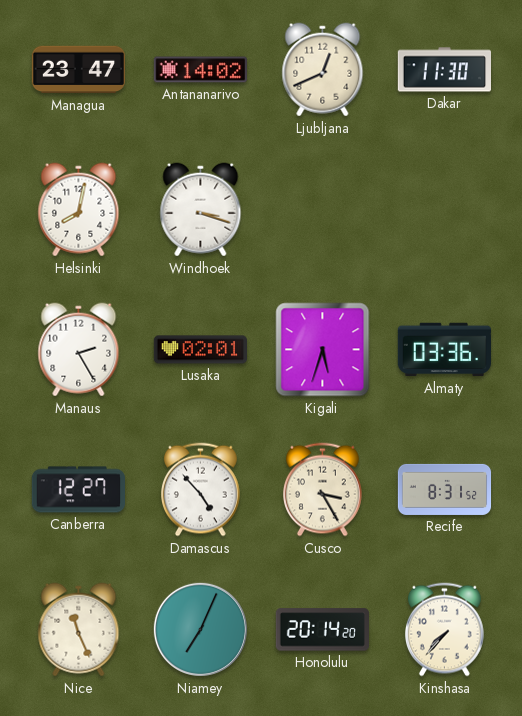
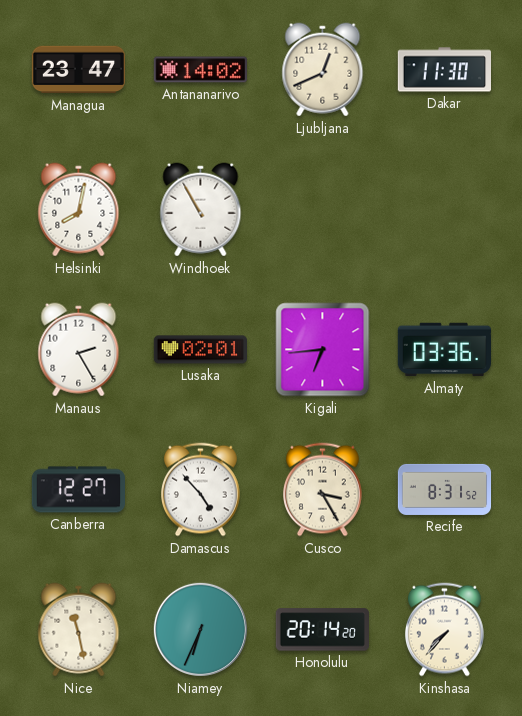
Windhoek: 3:18 -> 10:55 (201, 210)
Kigali: 5:33 -> 6:44 (323, 350)
Nice: 11:26 -> 11:28 (79, 630)
Niamey: 7:04 -> 6:34 (200, 629)
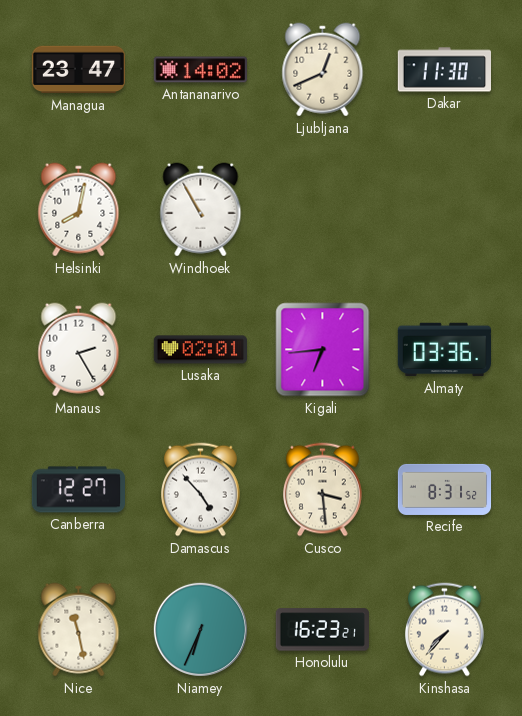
Cusco: 3:25 -> 3:29 (323, 490)
Honolulu: 20:14 -> 16:23 (322, 630)
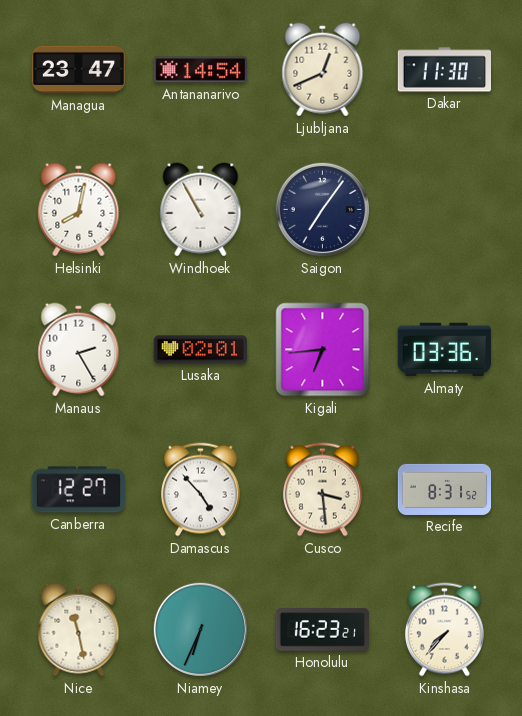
Antananarivo: 14:02 -> 14:54 (200, 70)
Saigon: none -> 7:06 (322, 209)
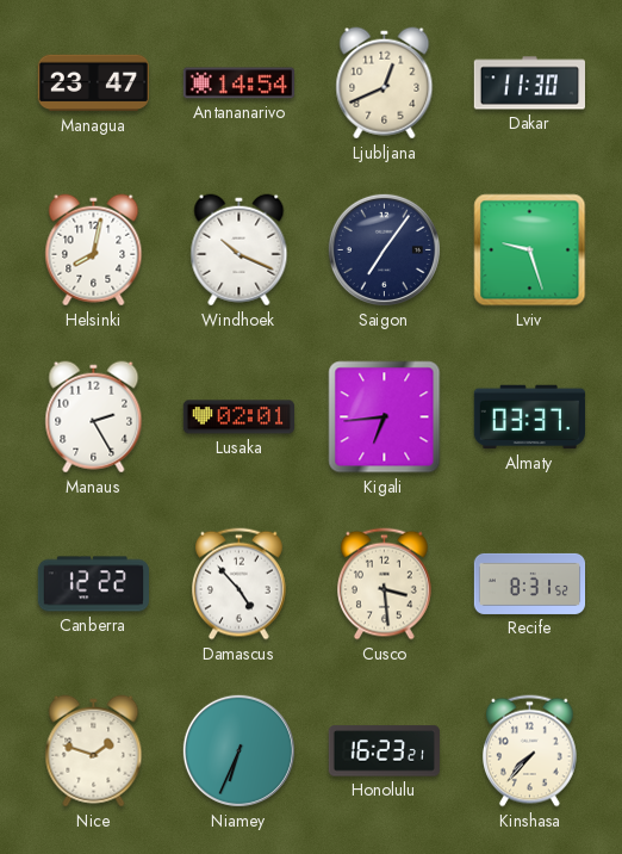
Windhoek: 10:55 -> 10:19 (240, 250)
Lviv: none -> 9:27 (530, 250)
Almaty: 03:36 -> 03:37 (529, 417)
Canberra: 12:27 -> 12:22 (93, 584)
Nice: 11:28 -> 1:48 (94, 751)
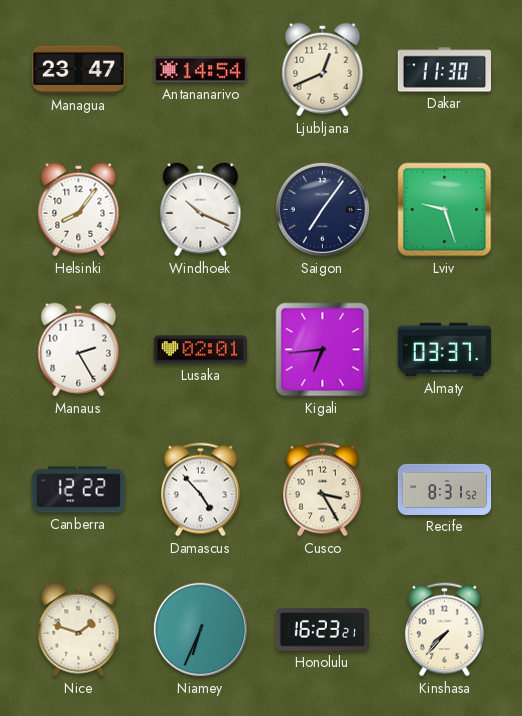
Helsinki: 8:02 -> 8:06 (79, 210)
Cusco: 3:29 -> 3:25 (323, 490)
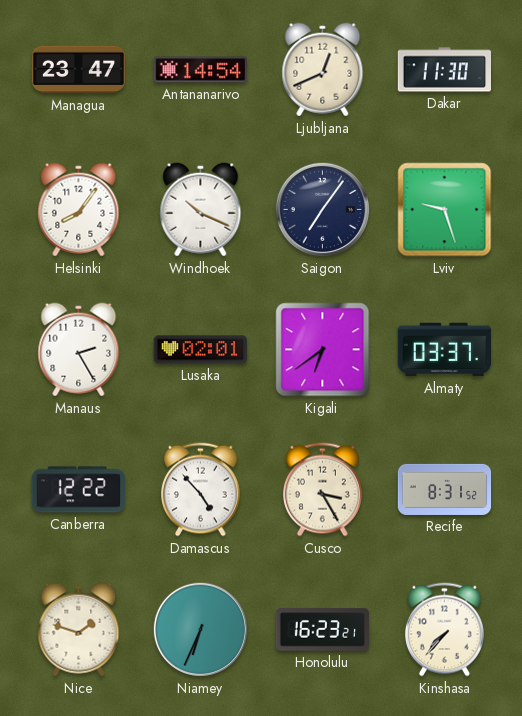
Kigali: 6:44 -> 6:39 (323, 350)
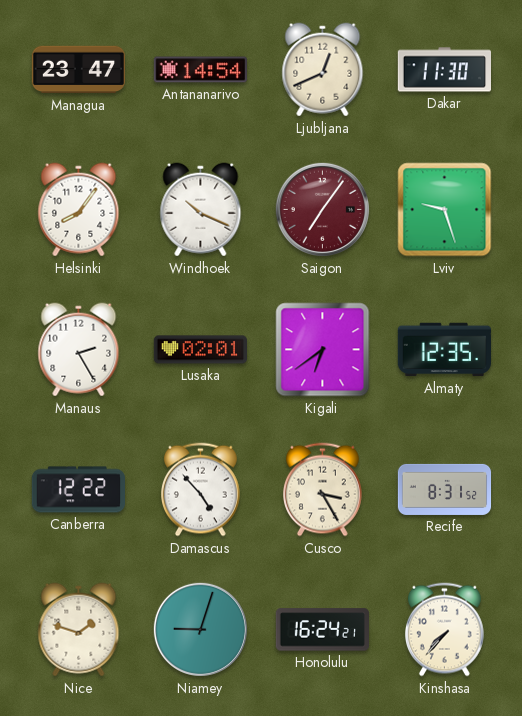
Saigon dial: navy -> burgundy (322, 209)
Almaty: 03:37 -> 12:35 (444, 350)
Niamey: 6:34 -> 9:03 (200, 629)
Honolulu: 16:23 -> 16:24 (322, 630)
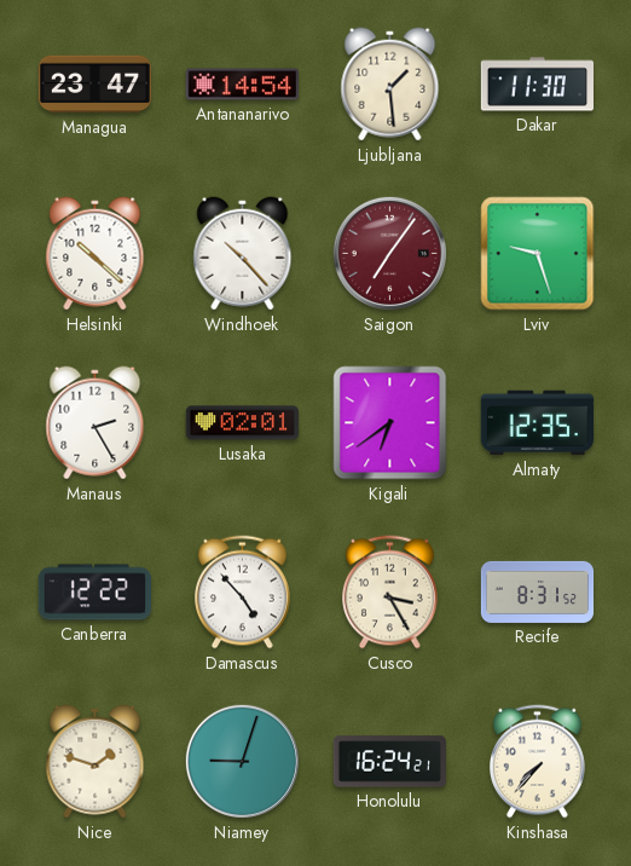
Ljubljana: 12:41 -> 1:29 (390, 85)
Helsinki: 8:06 -> 10:22 (95, 254)
Windhoek: 10:19 -> 10:23 (243, 254)
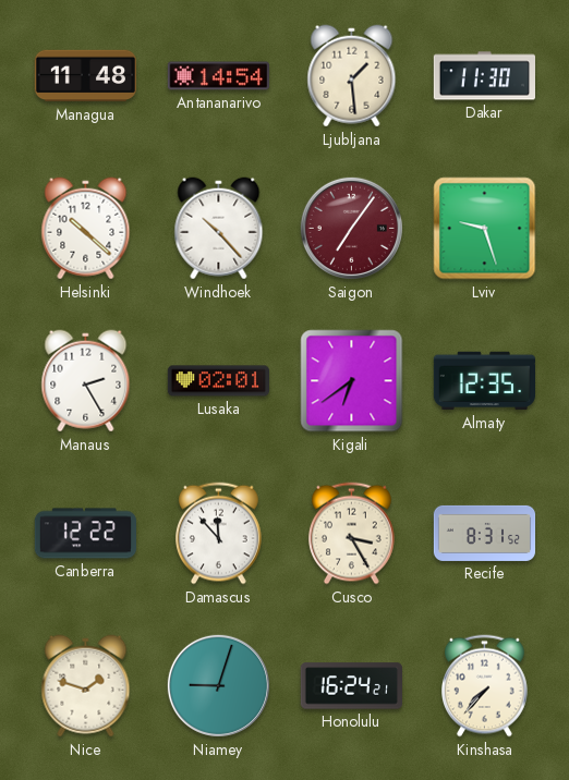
Managua: 23:47 -> 11:48 (85, 76)
Damascus: 4:53 -> 11:53 (219, 534)
